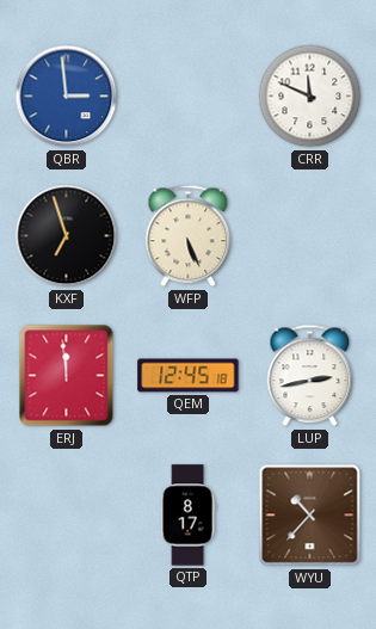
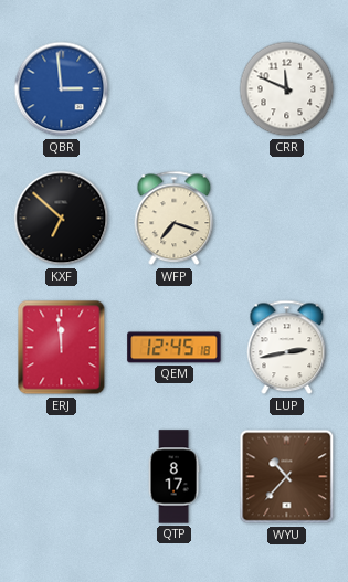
KXF: 6:57 -> 6:52 (62, 219)
WFP: 5:26 -> 7:18 (175, 219)
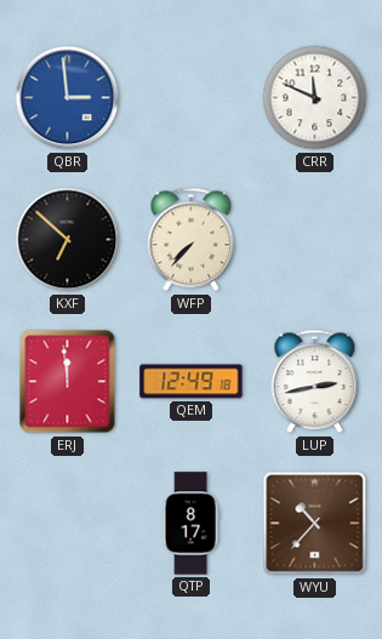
WFP: 7:18 -> 7:37 (192, 240)
QEM: 12:45 -> 12:49 (192, 382)
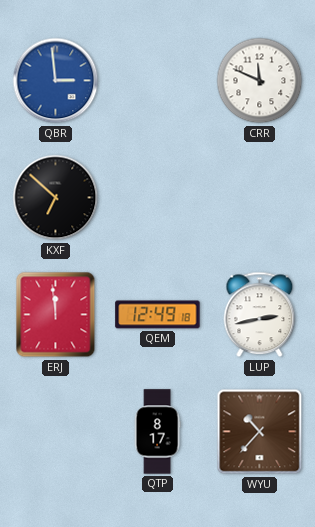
WFP: 7:37 -> none (192, 240)
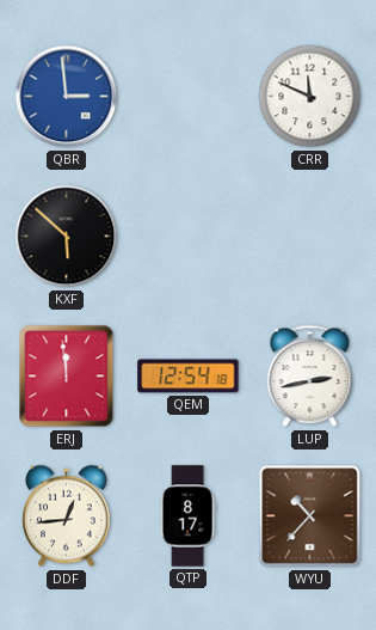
KXF: 6:52 -> 5:52 (67, 237)
QEM: 12:49 -> 12:54 (189, 377)
DDF: none -> 12:44 (67, 516)
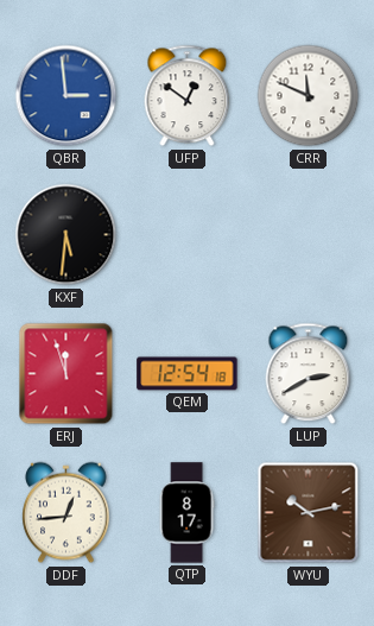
UFP: none -> 12:51 (188, 96)
KXF: 5:52 -> 5:31 (66, 235)
ERJ: 11:59 -> 11:57 (66, 374)
LUP: 2:43 -> 2:40 (309, 374)
WYU: 10:37 -> 10:13 (309, 513)
